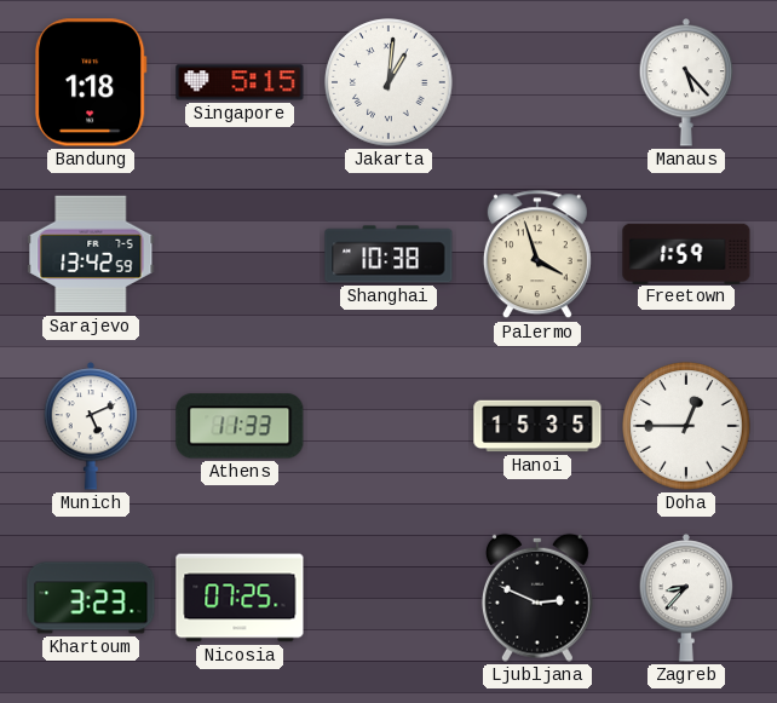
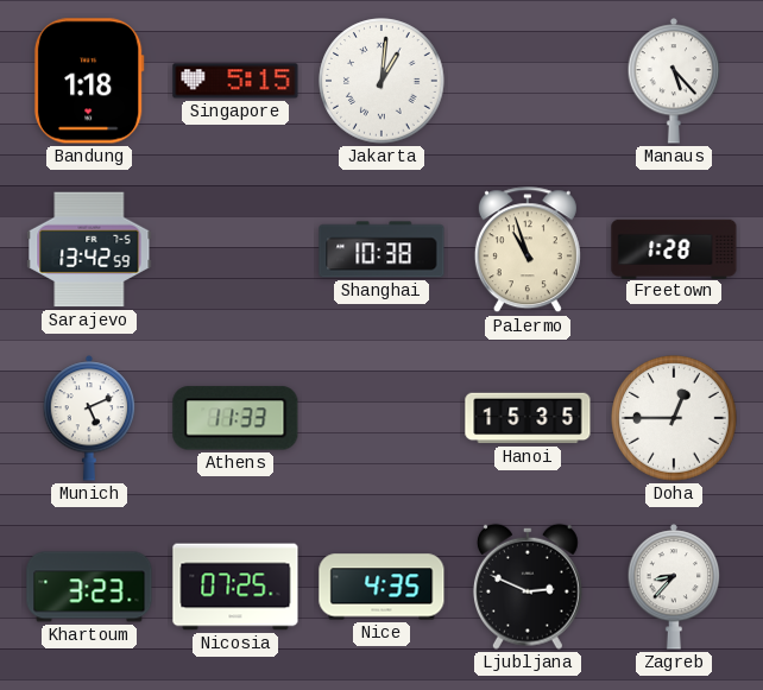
Palermo: 3:57 -> 10:57 (528, 251)
Freetown: 1:59 -> 1:28 (674, 248)
Nice: none -> 4:35 (381, 587)
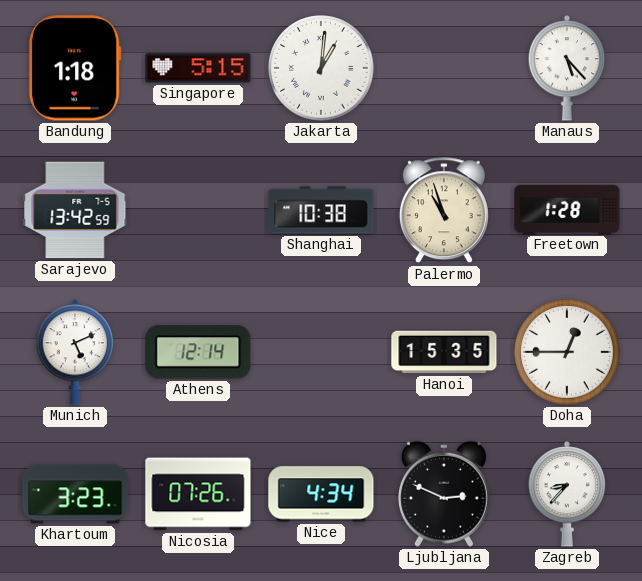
Athens: 11:33 -> 12:14 (198, 352)
Nicosia: 07:25 -> 07:26 (198, 494)
Nice: 4:35 -> 4:34 (321, 494)
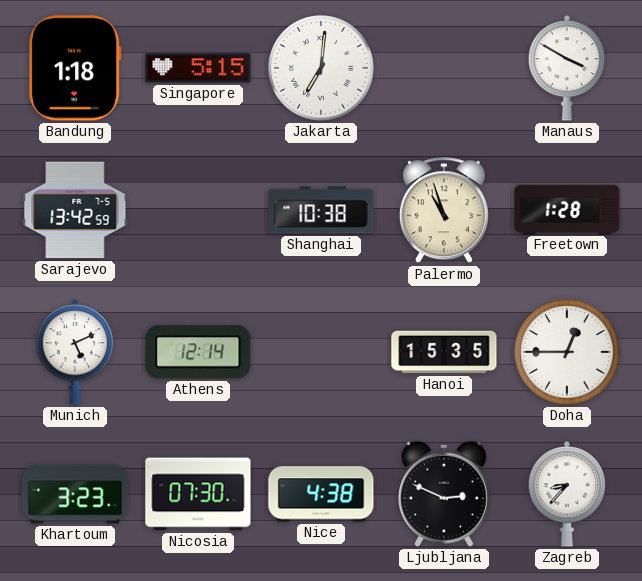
Jakarta: 1:01 -> 7:01 (321, 68)
Manaus: 5:23 -> 3:50 (567, 68)
Nicosia: 07:26 -> 07:30 (198, 494)
Nice: 4:34 -> 4:38 (321, 494)
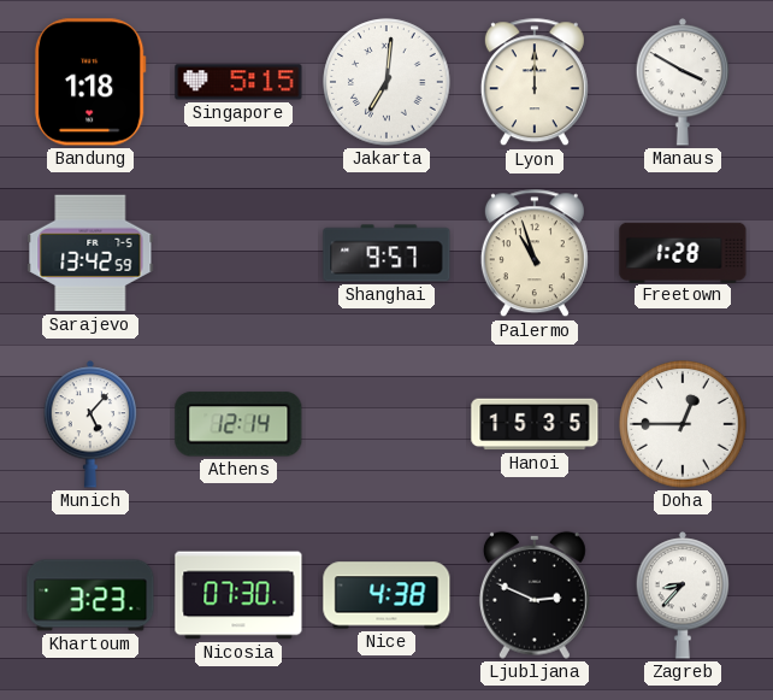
Lyon: none -> 12:00 (535, 83)
Shanghai: 10:38 -> 9:57 (386, 253)
Munich: 5:11 -> 5:07 (90, 424)
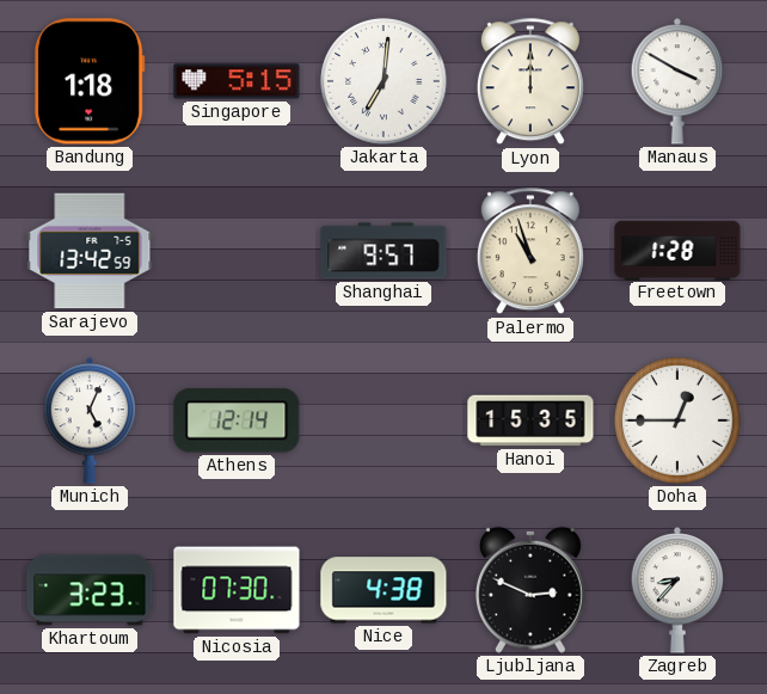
Munich: 5:07 -> 5:04 (90, 420)
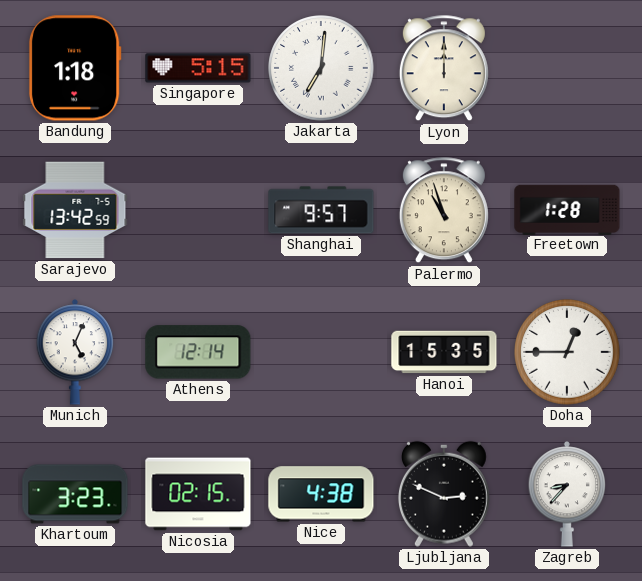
Manaus: 3:50 -> none (677, 81)
Nicosia: 07:30 -> 02:15 (198, 494)
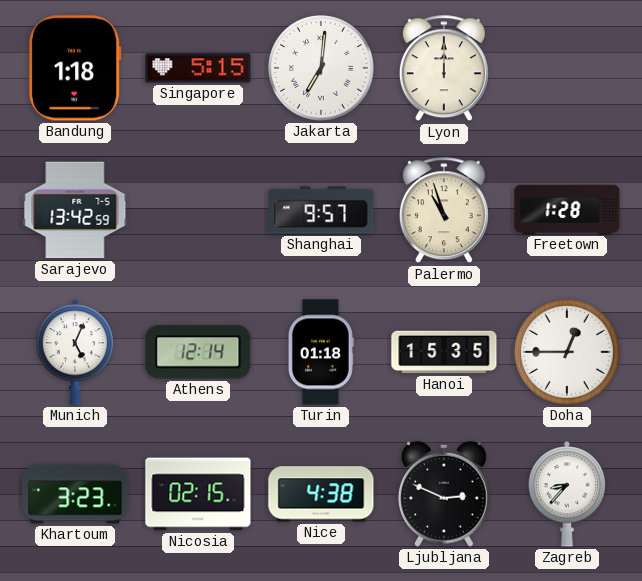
Turin: none -> 01:18 (321, 352)
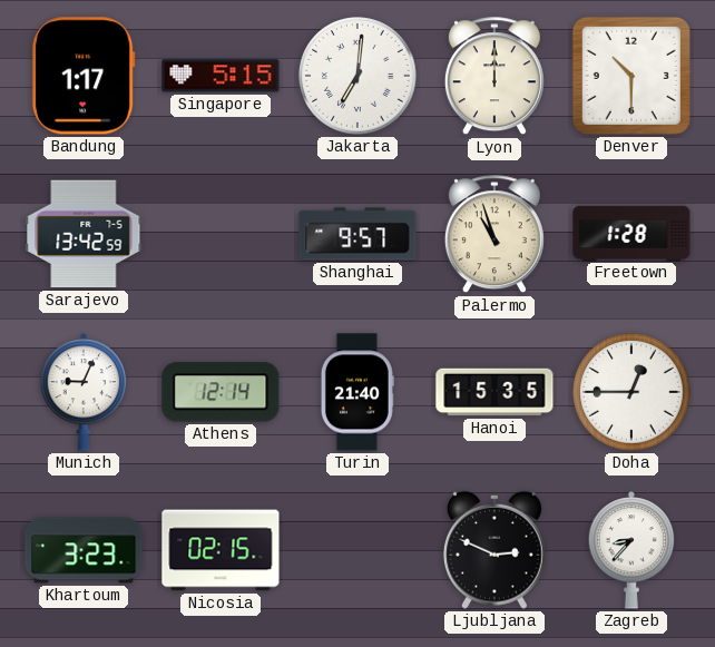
Bandung: 1:18 -> 1:17 (84, 76)
Denver: none -> 10:30 (631, 76)
Munich: 5:04 -> 9:04 (84, 392)
Turin: 01:18 -> 21:40 (357, 392)
Nice: 4:38 -> none (321, 494)
